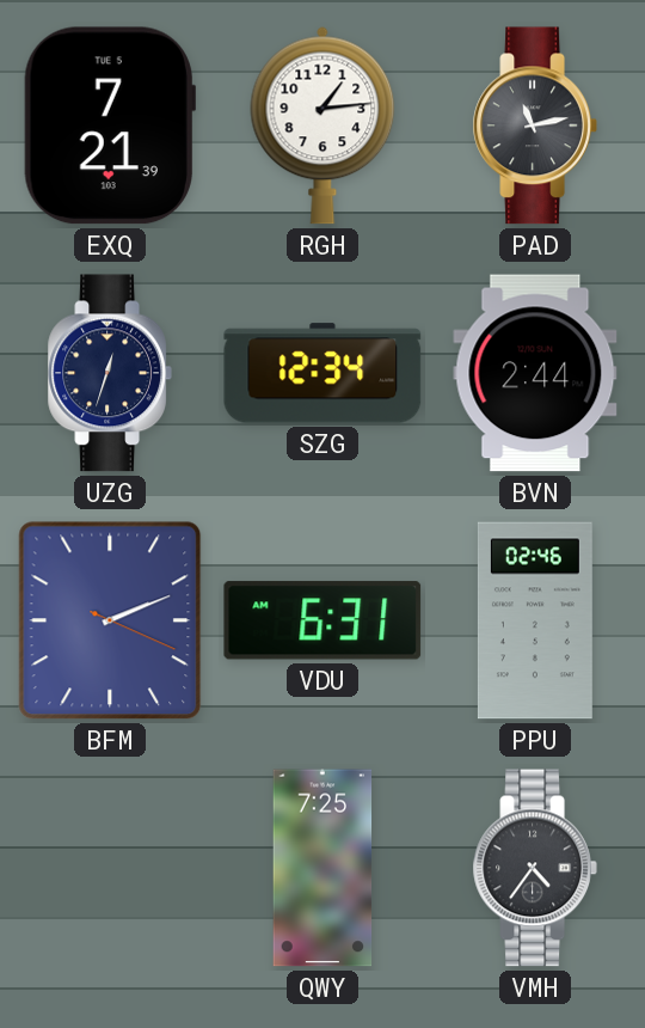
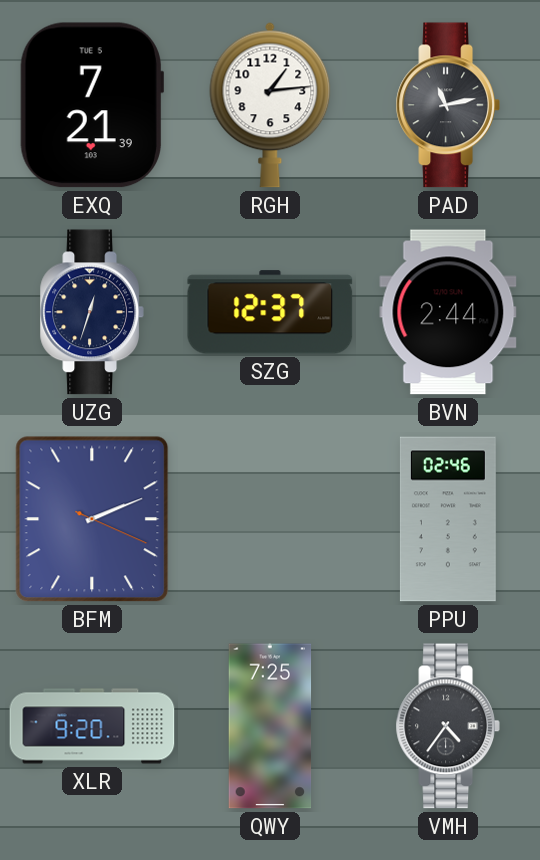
SZG: 12:34 -> 12:37 (270, 312)
VDU: 6:31 -> none (322, 620)
XLR: none -> 9:20 (92, 726)
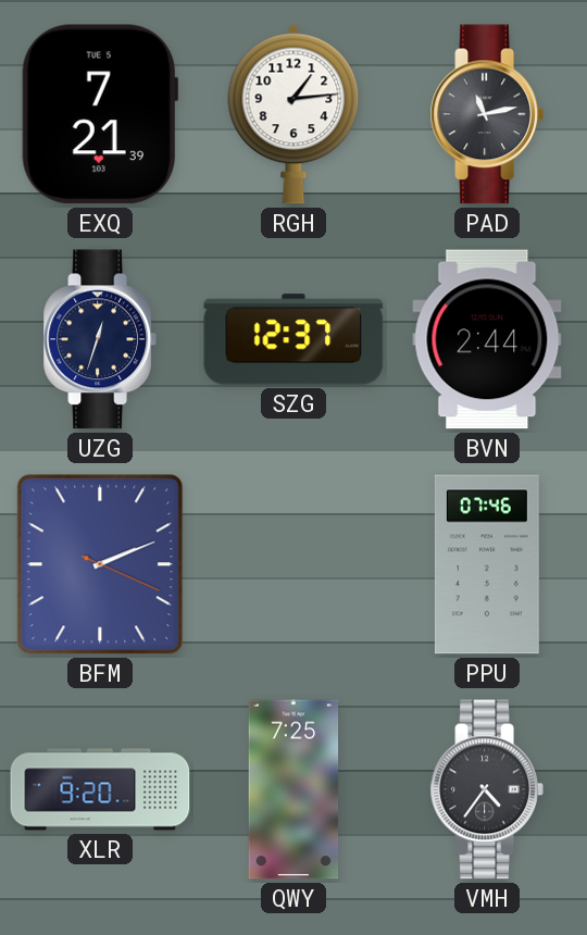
PPU: 02:46 -> 07:46 (487, 564)
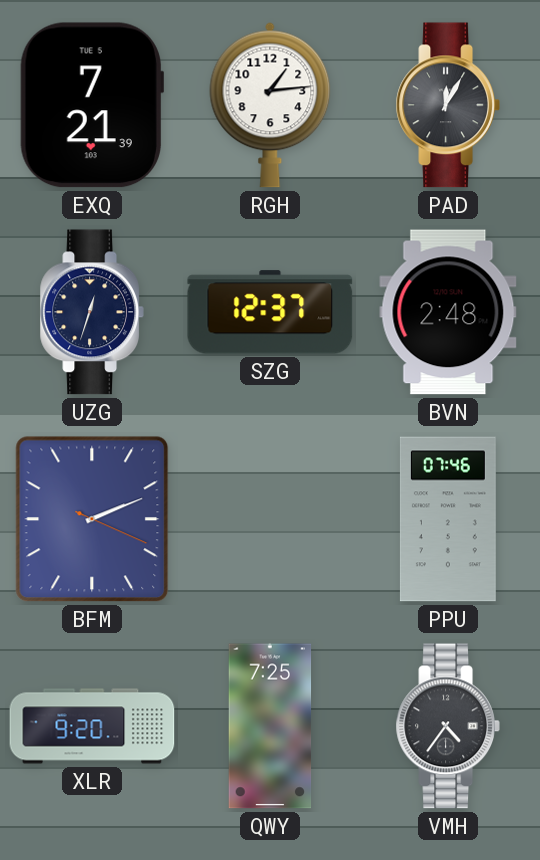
PAD: 11:13 -> 12:05 (448, 105)
BVN: 2:44 -> 2:48 (448, 312)
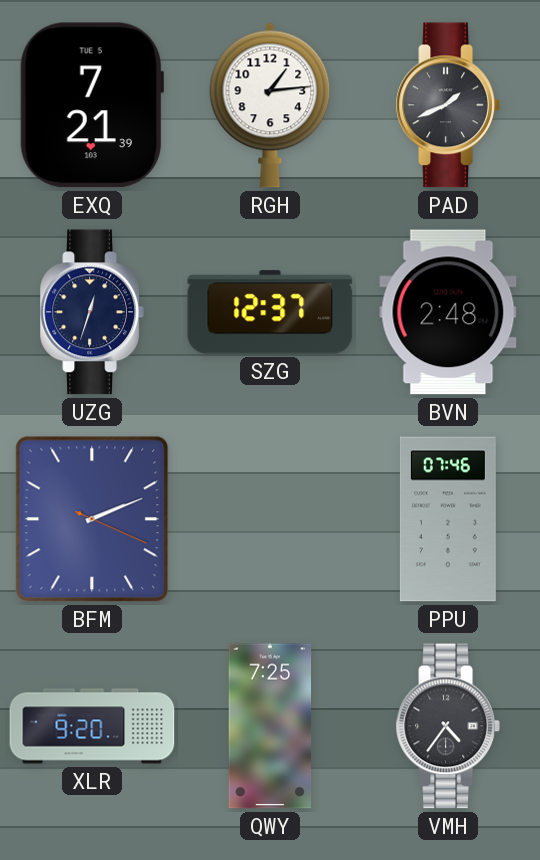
PAD: 12:05 -> 1:41 (448, 105)
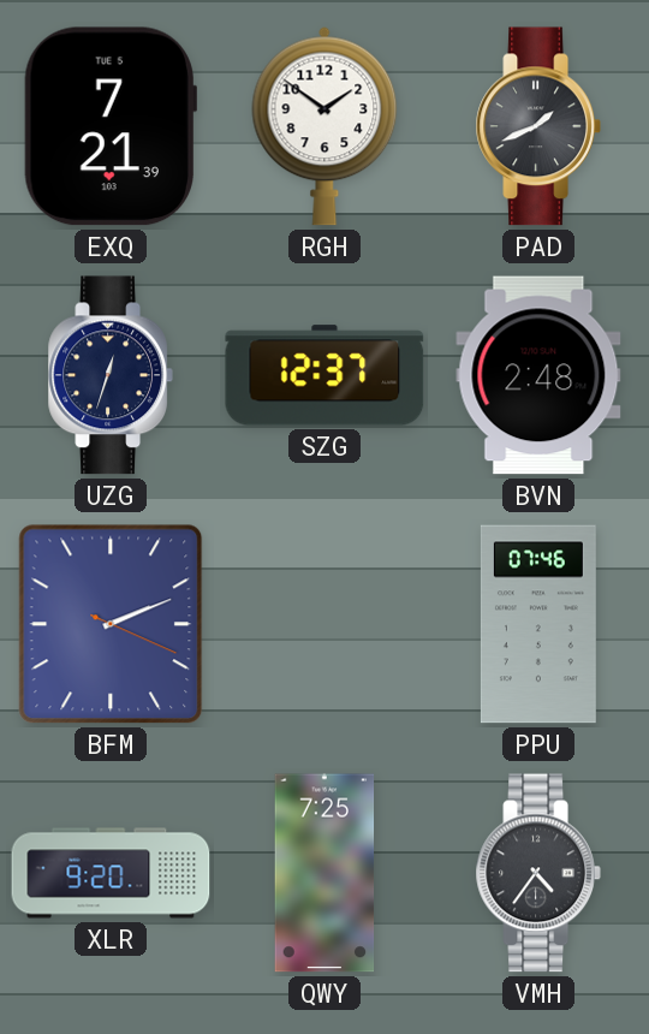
RGH: 1:14 -> 1:51 (324, 126)
